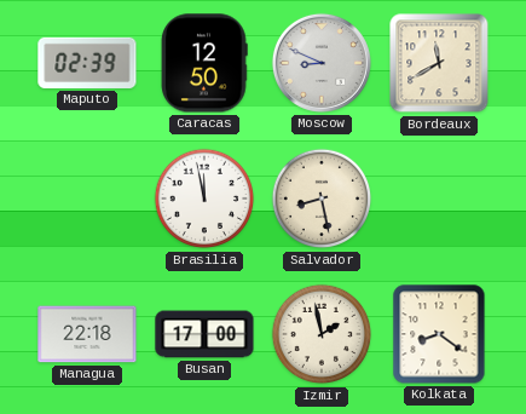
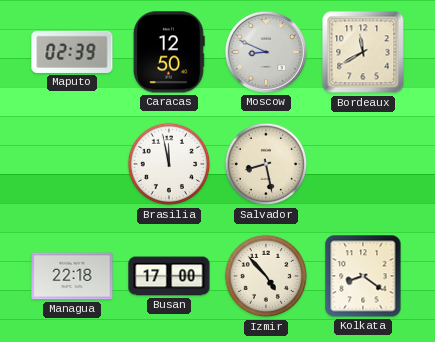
Izmir: 1:58 -> 4:53 (266, 276)
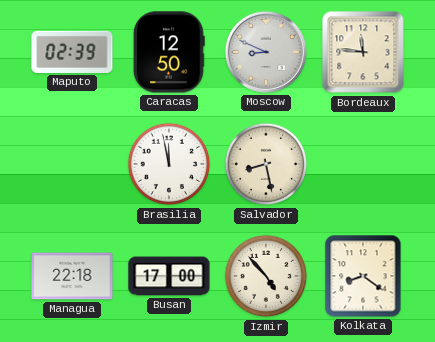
Bordeaux: 11:40 -> 11:46 (363, 52)
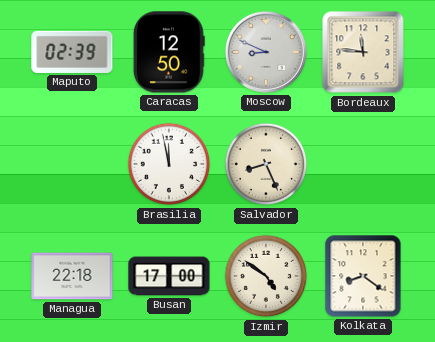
Salvador: 8:28 -> 8:26 (266, 164)
Izmir: 4:53 -> 4:51 (266, 276)
